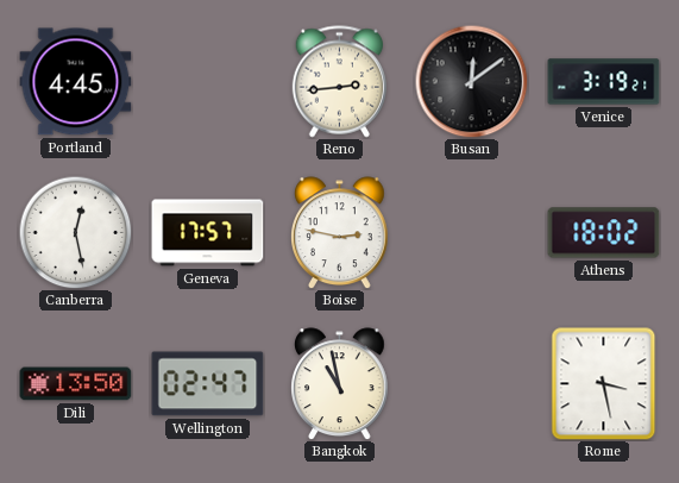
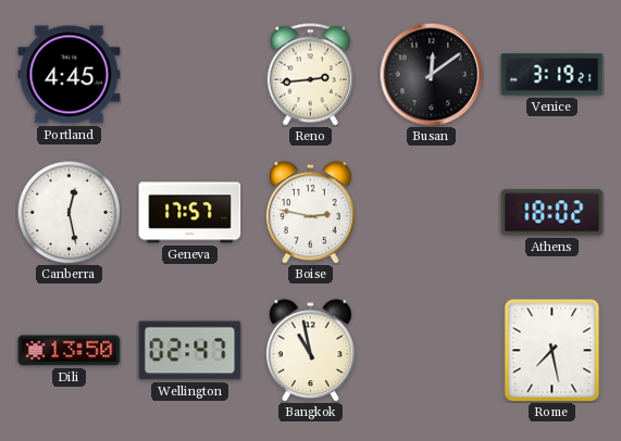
Rome: 3:28 -> 7:28 (552, 351)
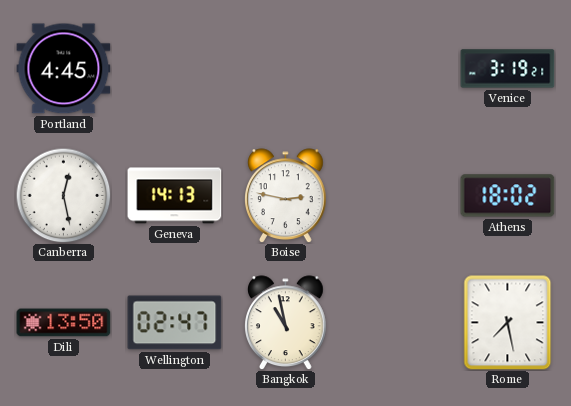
Reno: 2:44 -> none (310, 75)
Busan: 12:09 -> none (431, 74)
Geneva: 17:57 -> 14:13 (175, 196)
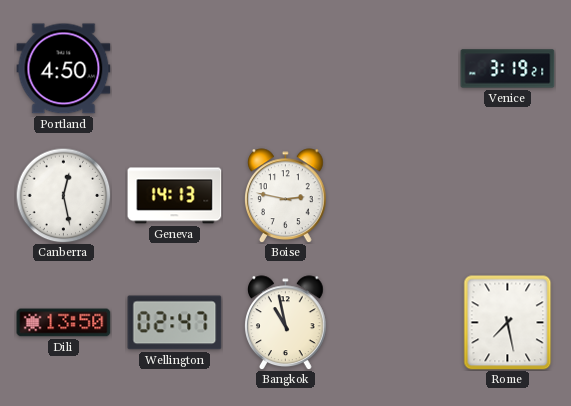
Portland: 4:45 -> 4:50 (64, 69)
Athens: 18:02 -> none (508, 196)
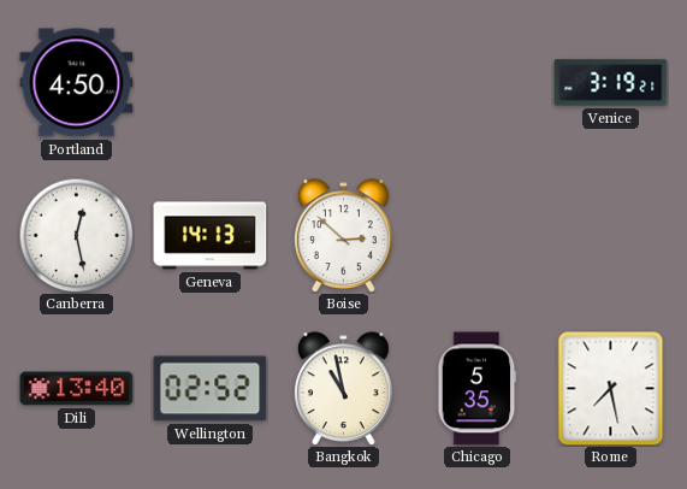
Boise: 2:47 -> 2:52 (344, 236)
Dili: 13:50 -> 13:40 (77, 389)
Wellington: 02:47 -> 02:52 (211, 389)
Chicago: none -> 5:35 (478, 389)
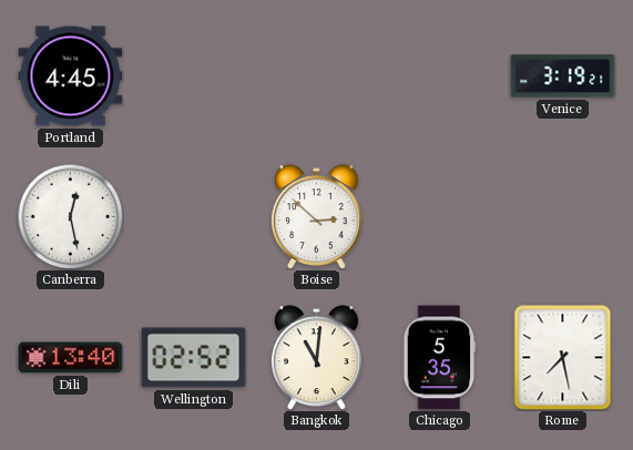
Portland: 4:50 -> 4:45 (71, 76)
Geneva: 14:13 -> none (211, 236)
Bangkok: 10:58 -> 11:01 (317, 358)
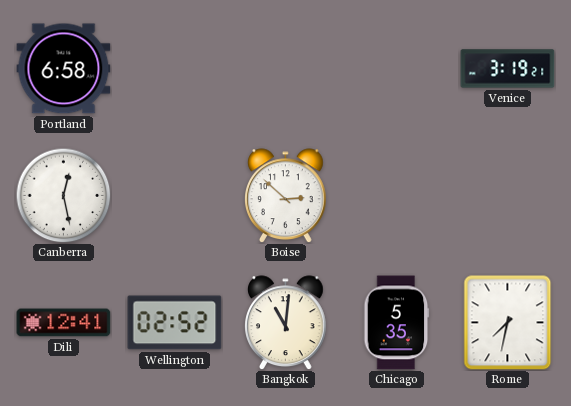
Portland: 4:45 -> 6:58 (64, 69)
Dili: 13:40 -> 12:41 (64, 323)
Rome: 7:28 -> 7:32 (508, 323)
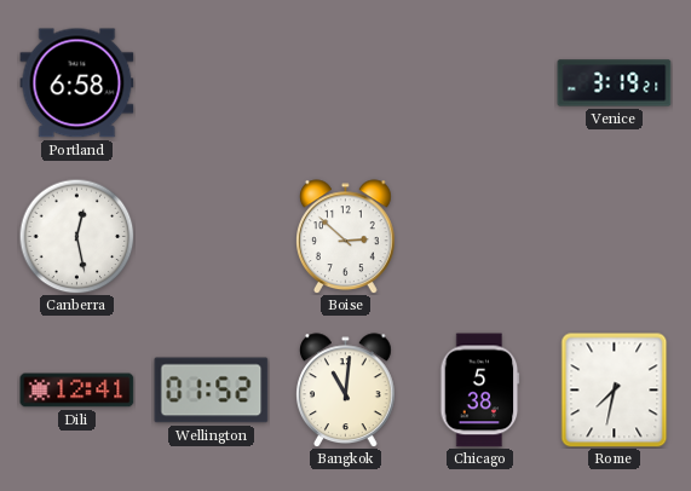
Wellington: 02:52 -> 01:52 (212, 391)
Chicago: 5:35 -> 5:38 (480, 391)
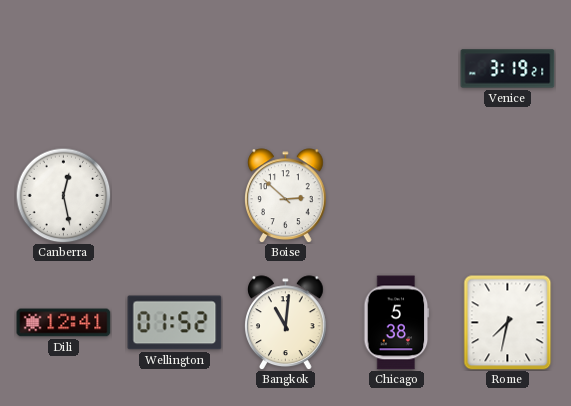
Portland: 6:58 -> none (77, 83)
